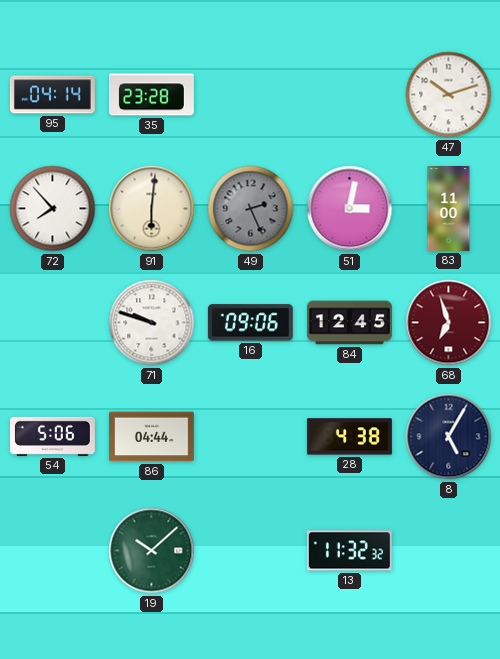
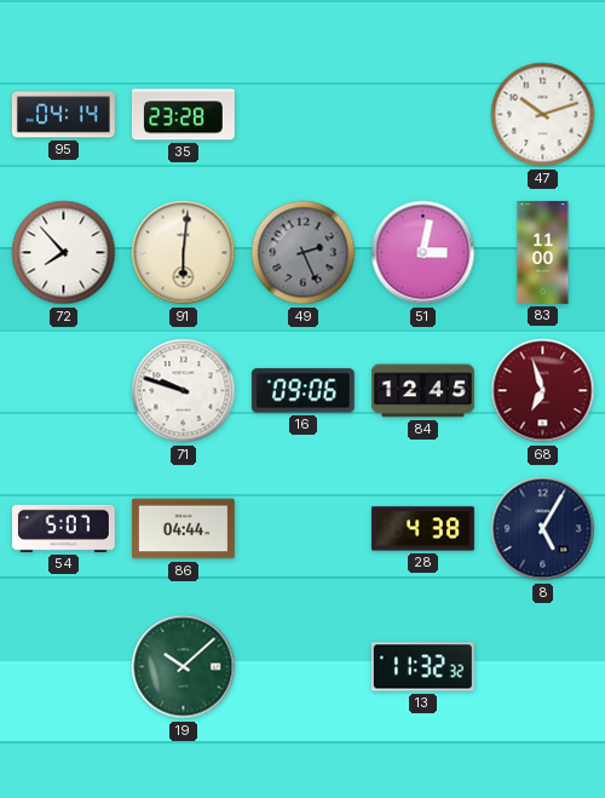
54: 5:06 -> 5:07 (63, 528)
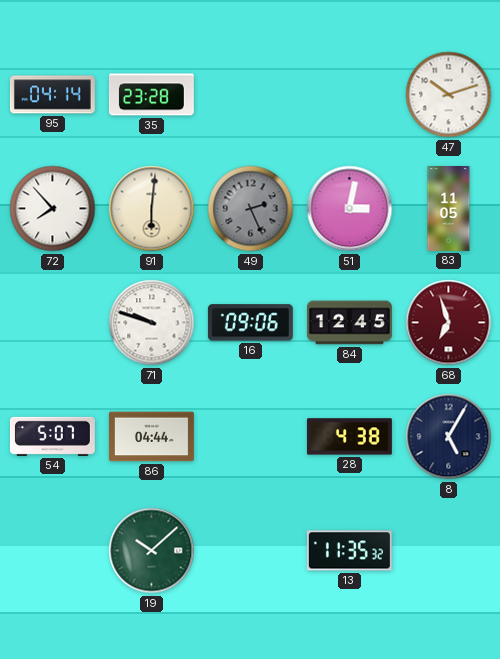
83: 11:00 -> 11:05 (449, 209)
13: 11:32 -> 11:35 (349, 551)
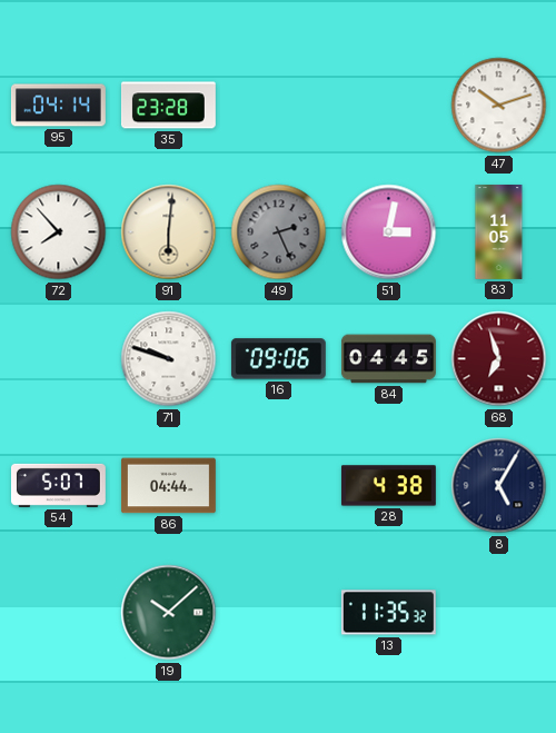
84: 12:45 -> 04:45 (389, 359)
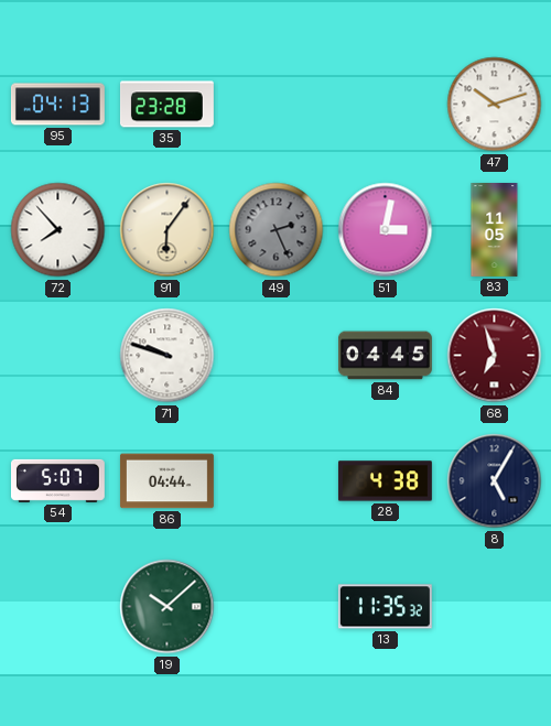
95: 04:14 -> 04:13 (57, 105)
91: 6:01 -> 6:06 (168, 230)
16: 09:06 -> none (278, 359)
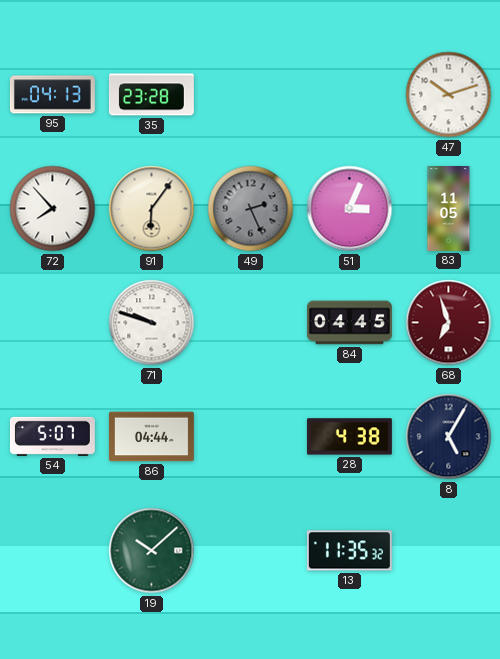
51: 3:02 -> 3:04 (350, 209)
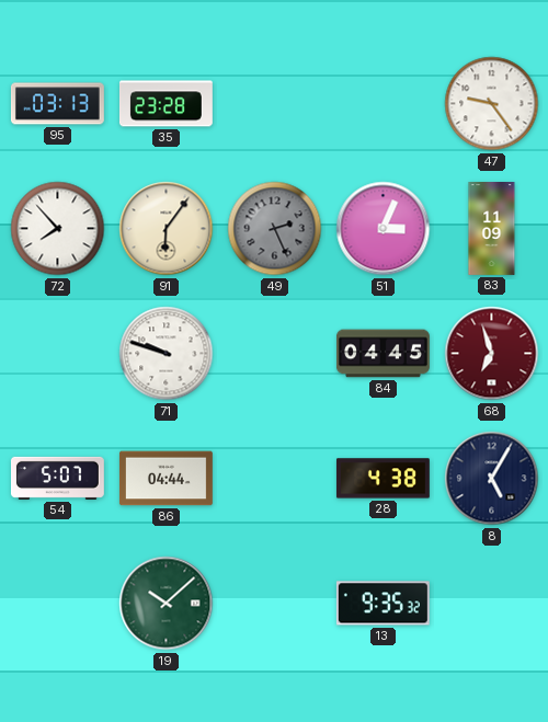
95: 04:13 -> 03:13 (57, 104)
47: 10:12 -> 9:24 (492, 104)
83: 11:05 -> 11:09 (492, 229)
13: 11:35 -> 9:35 (383, 604)
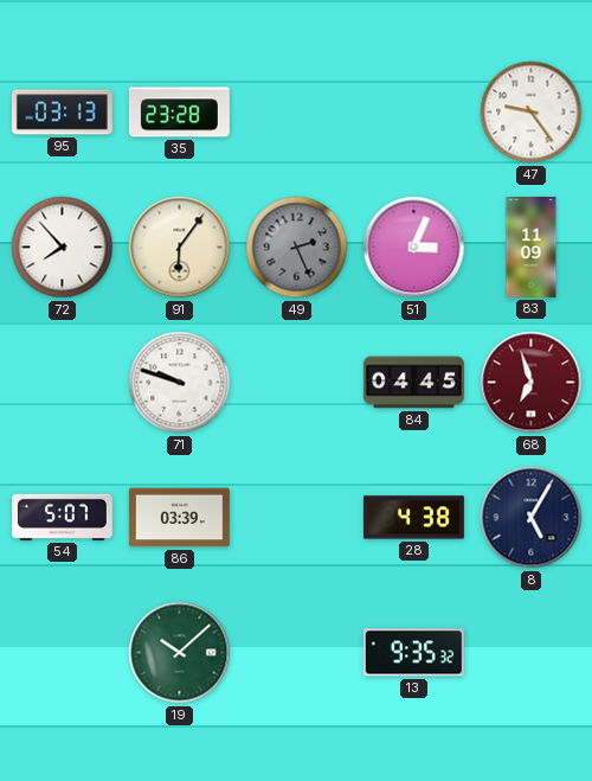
86: 04:44 -> 03:39 (179, 518)
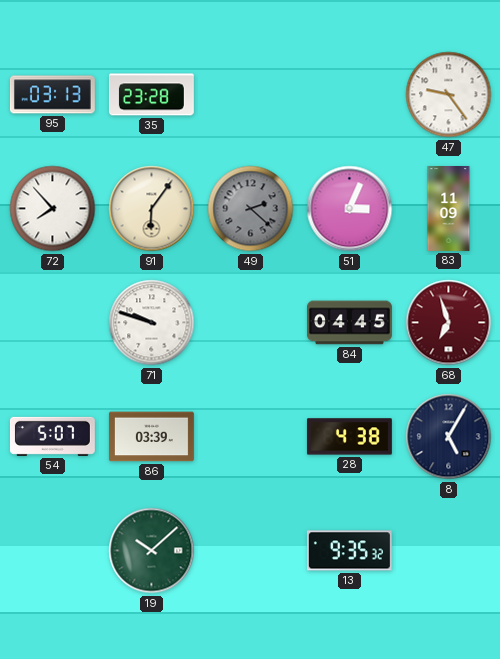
49: 2:26 -> 2:22 (251, 209)
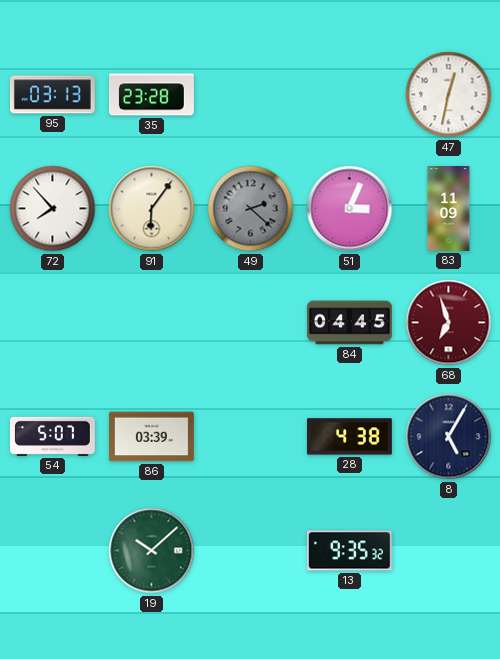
47: 9:24 -> 12:32 (449, 95)
71: 9:48 -> none (152, 323)
